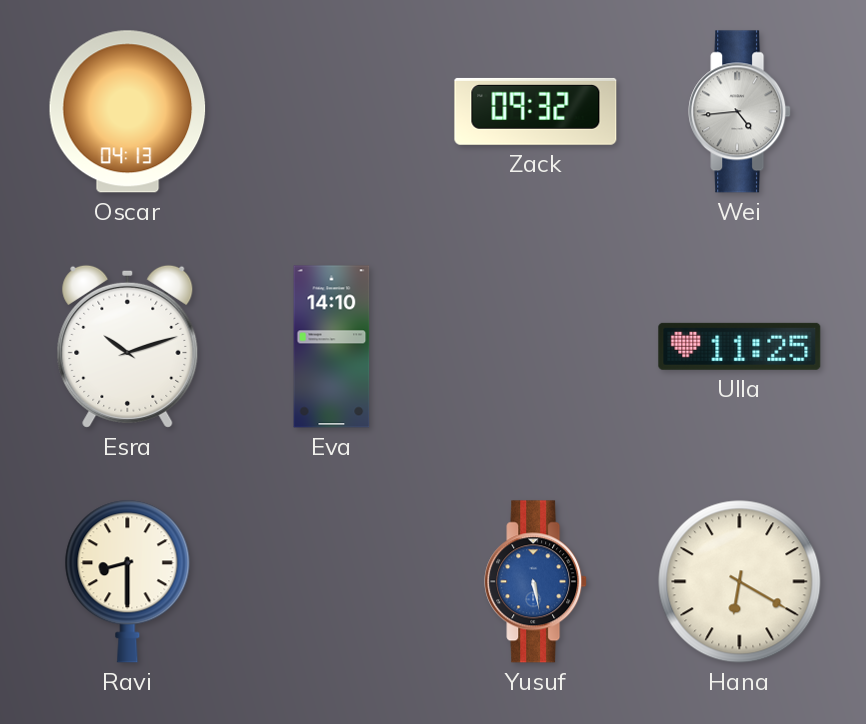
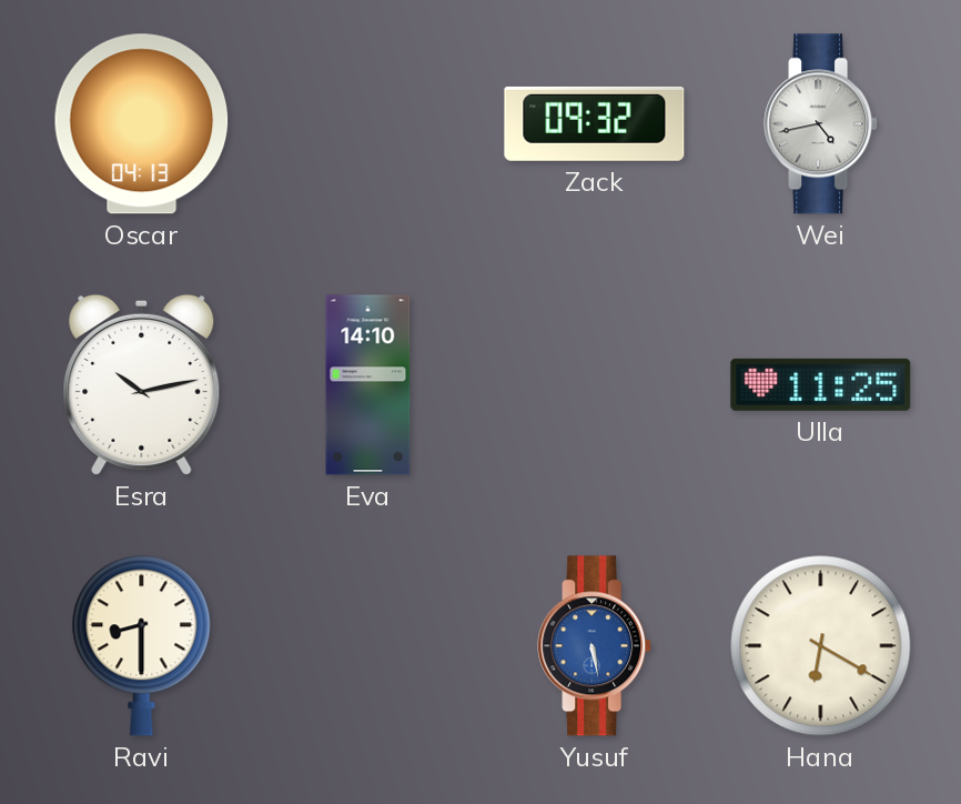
Wei: 4:44 -> 4:43 (821, 124)
Esra: 10:12 -> 10:13 (142, 384)
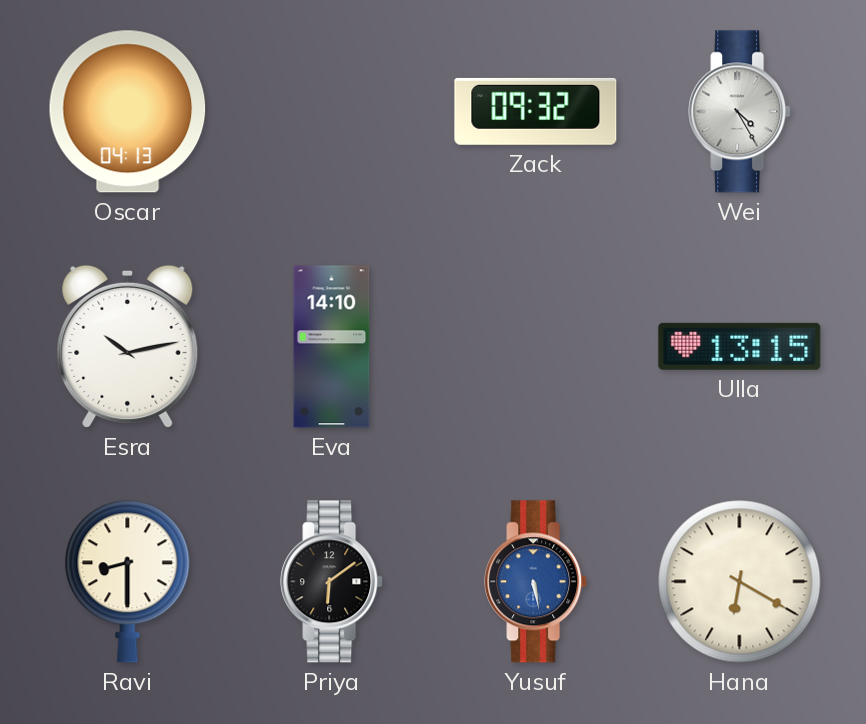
Wei: 4:43 -> 4:25 (740, 112)
Ulla: 11:25 -> 13:15 (740, 346)
Priya: none -> 6:09 (332, 582)
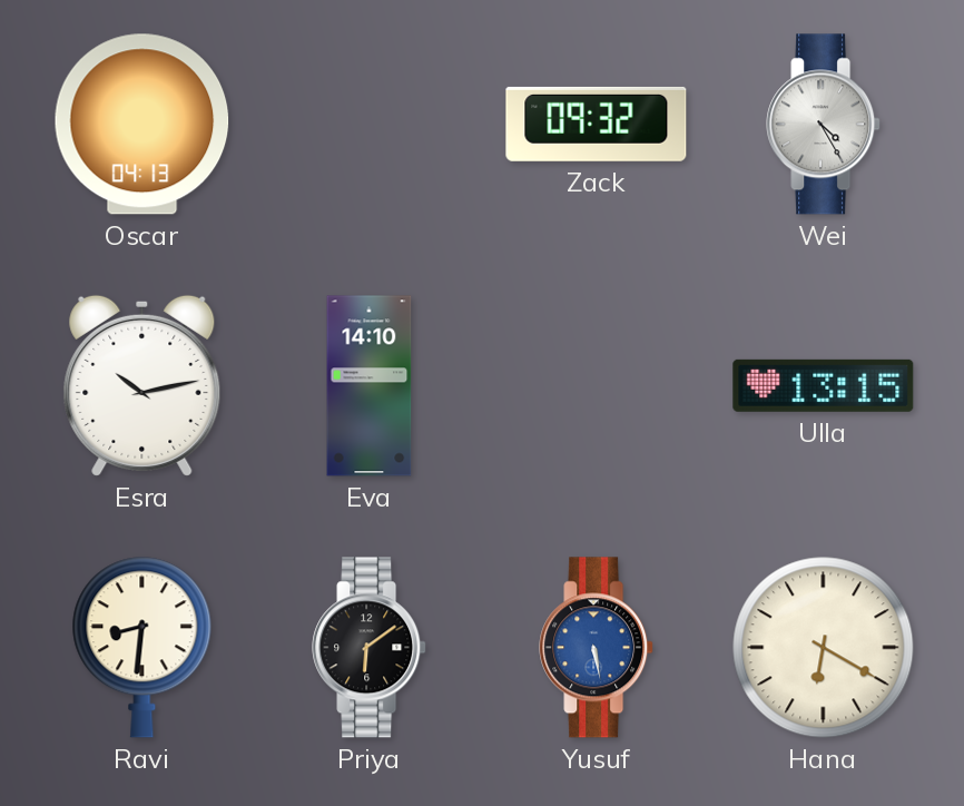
Ravi: 8:30 -> 8:31 (142, 648)
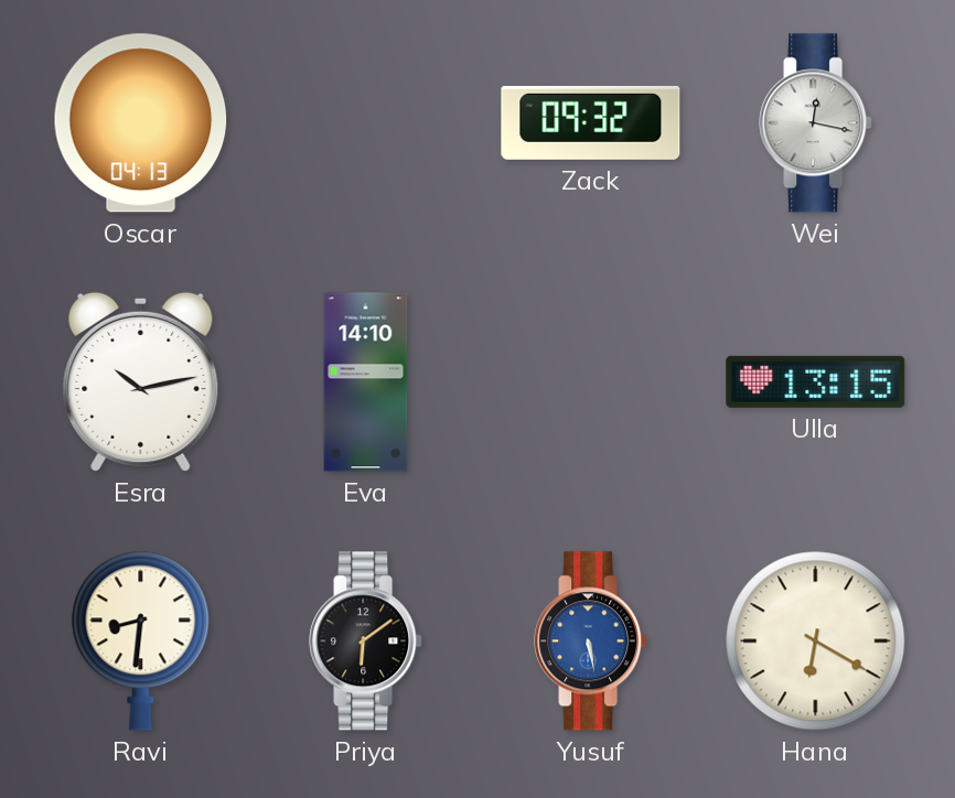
Wei: 4:25 -> 12:17 (816, 123)
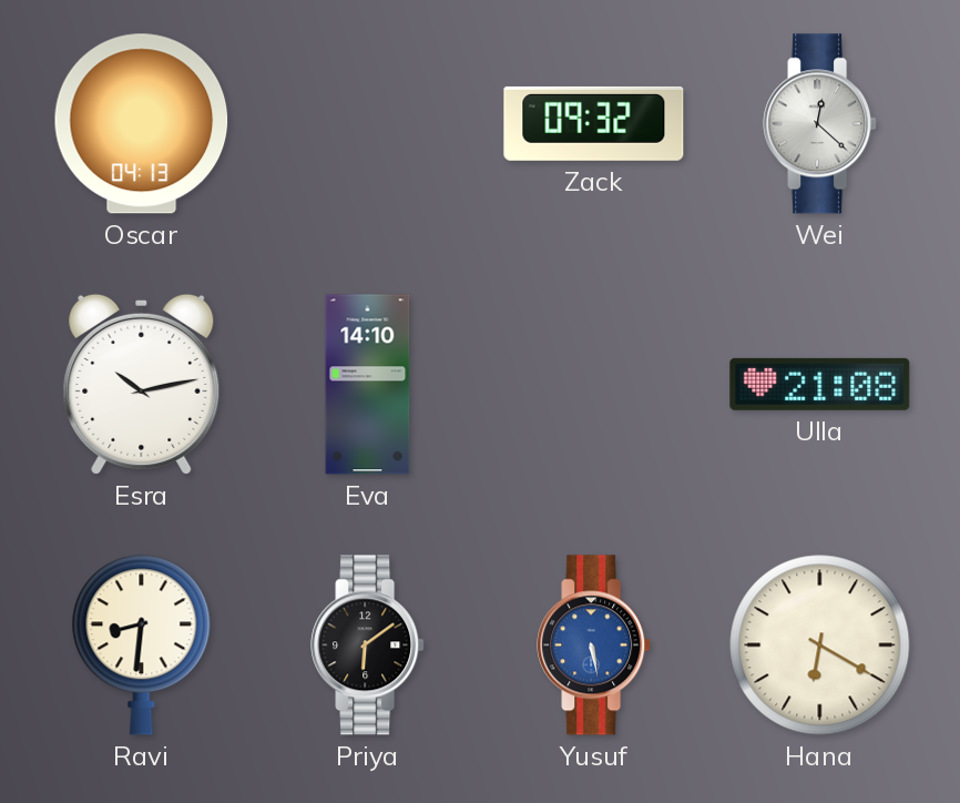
Wei: 12:17 -> 12:22 (820, 124)
Ulla: 13:15 -> 21:08 (820, 384)
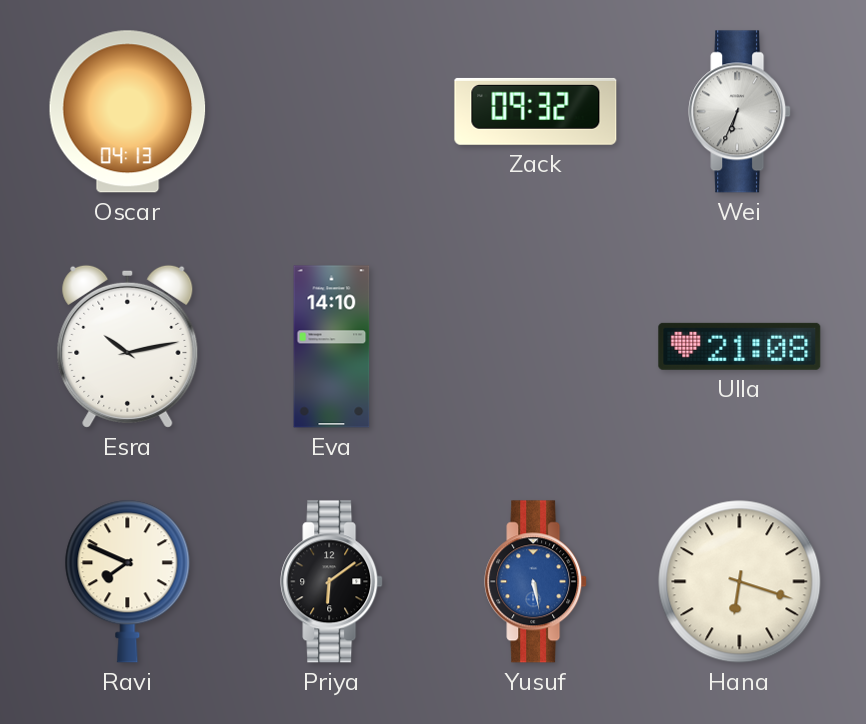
Wei: 12:22 -> 6:34 (740, 112)
Ravi: 8:31 -> 7:49 (128, 582)
Hana: 6:20 -> 6:18 (740, 582)
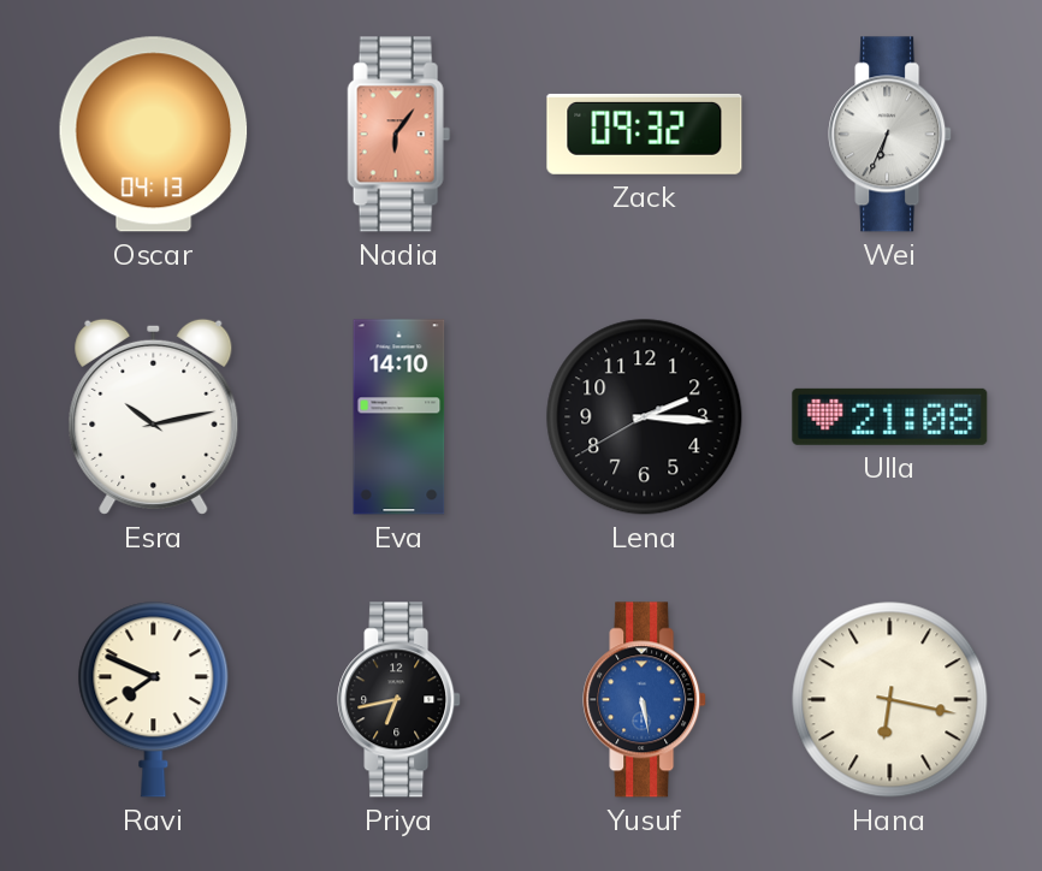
Nadia: none -> 6:06 (399, 135)
Lena: none -> 2:15 (645, 417)
Priya: 6:09 -> 6:43 (399, 700)
Hana: 6:18 -> 6:17 (890, 700)
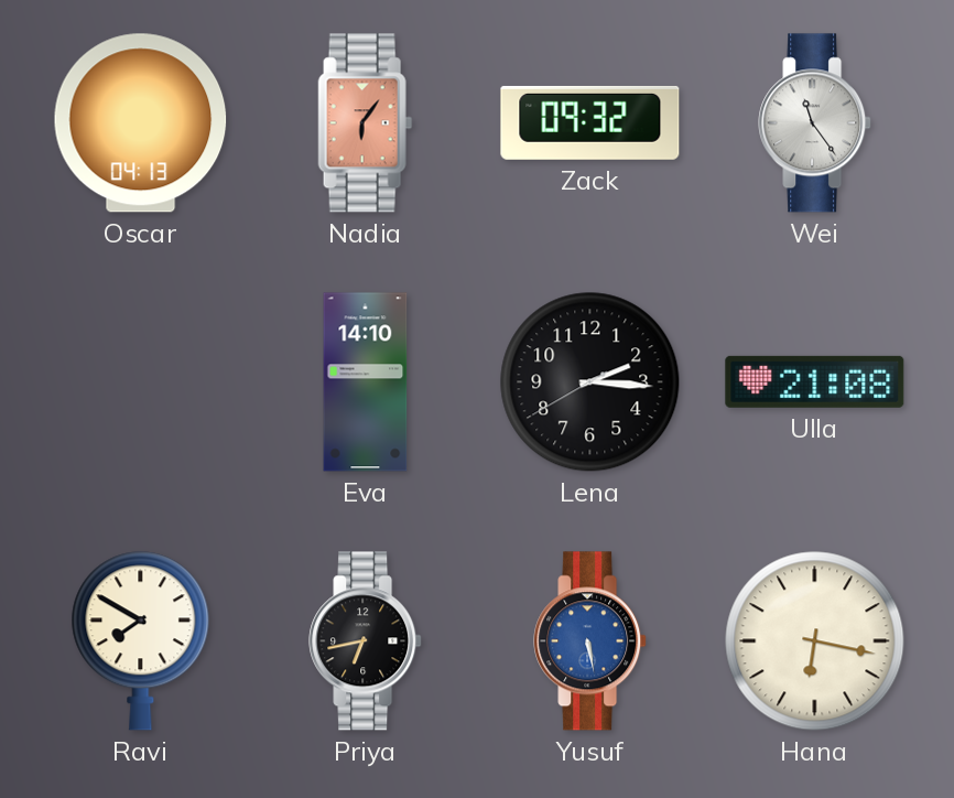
Wei: 6:34 -> 11:24 (815, 123)
Esra: 10:13 -> none (154, 416)
Ravi: 7:49 -> 7:50 (141, 641)
